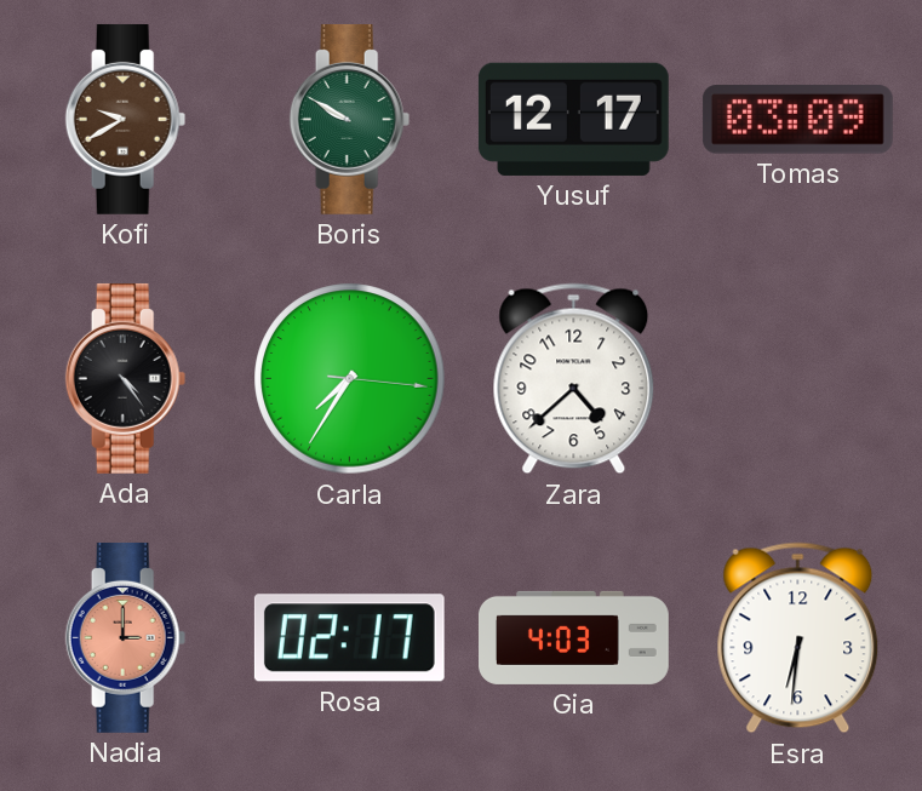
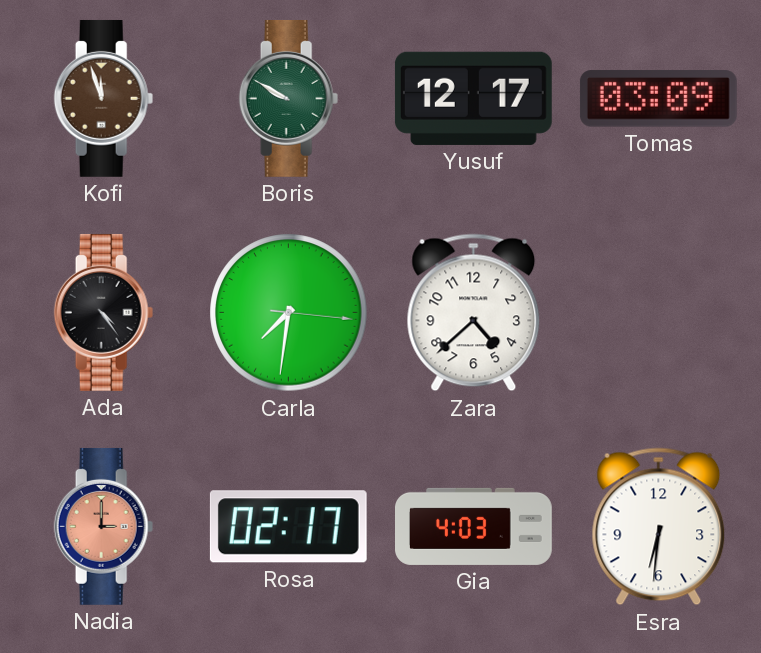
Kofi: 9:40 -> 11:57 (104, 98)
Carla: 7:35 -> 7:31 (289, 313)
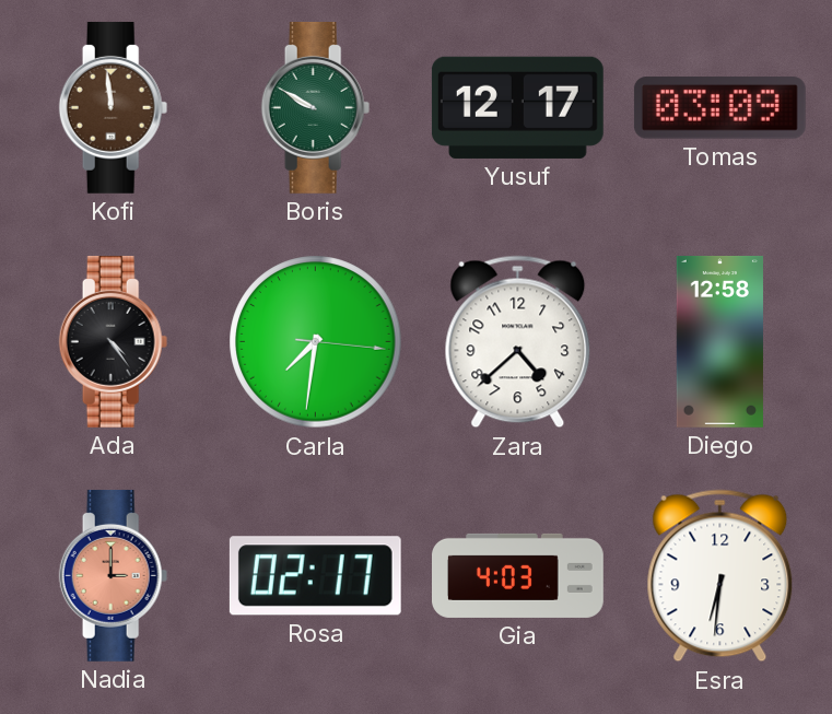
Kofi: 11:57 -> 11:59 (114, 107)
Diego: none -> 12:58 (719, 341)
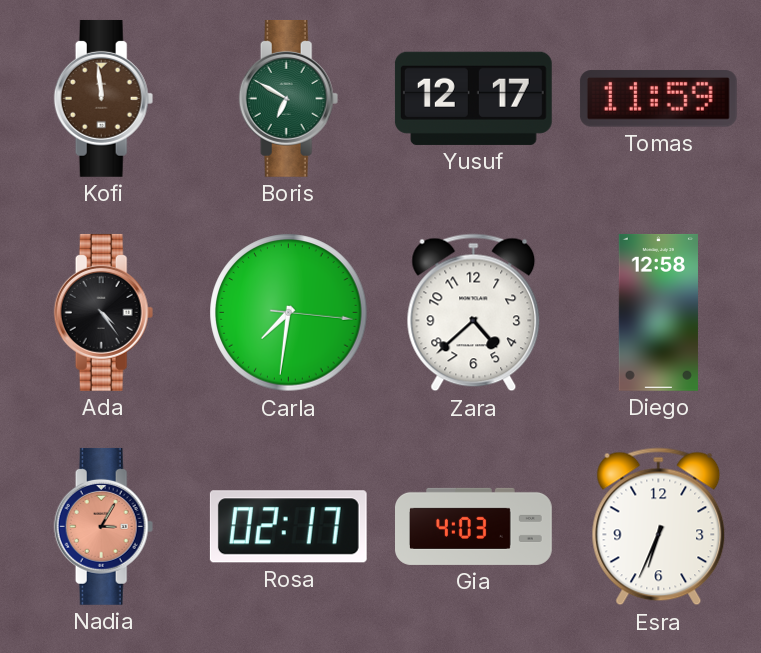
Boris: 9:50 -> 6:50 (289, 98)
Tomas: 03:09 -> 11:59 (658, 99)
Nadia: 3:00 -> 3:05 (104, 526)
Esra: 6:31 -> 6:34 (659, 527)
